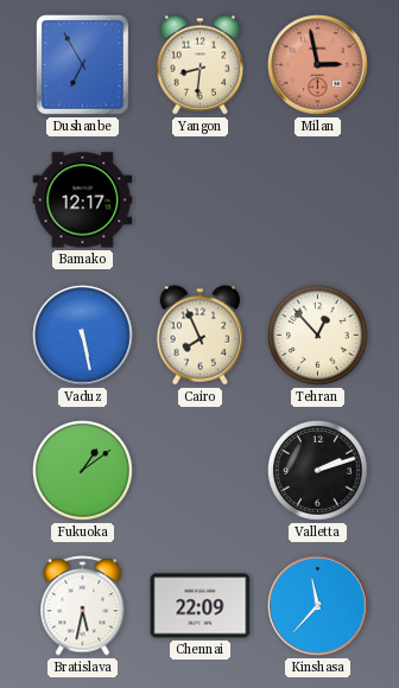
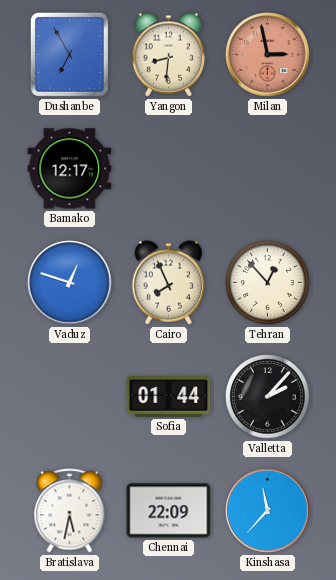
Vaduz: 5:28 -> 12:48 (70, 283)
Fukuoka: 1:09 -> none (83, 471)
Sofia: none -> 01:44 (169, 397)
Valletta: 2:12 -> 2:07 (268, 397)
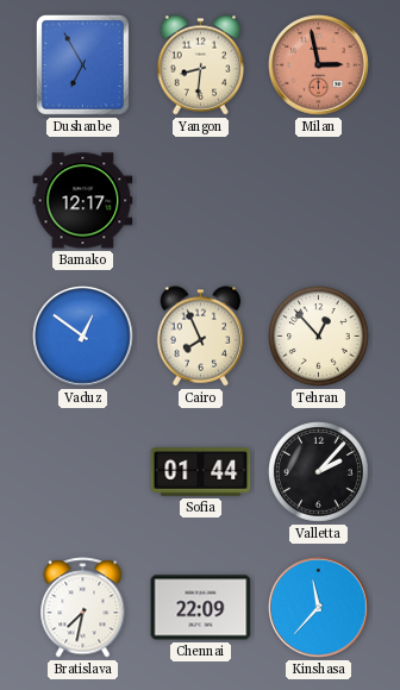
Vaduz: 12:48 -> 12:51 (83, 337)
Bratislava: 5:32 -> 7:32 (83, 608)
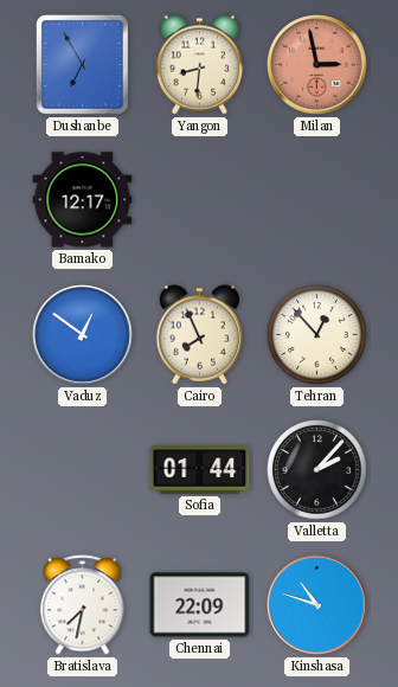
Kinshasa: 11:37 -> 10:48 (317, 605)
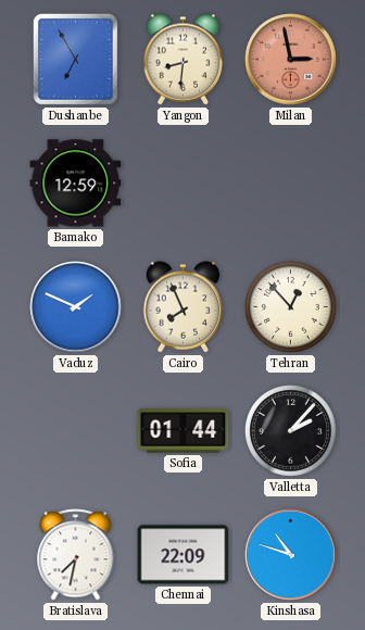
Bamako: 12:17 -> 12:59 (76, 184)
Vaduz: 12:51 -> 1:49 (76, 307)
